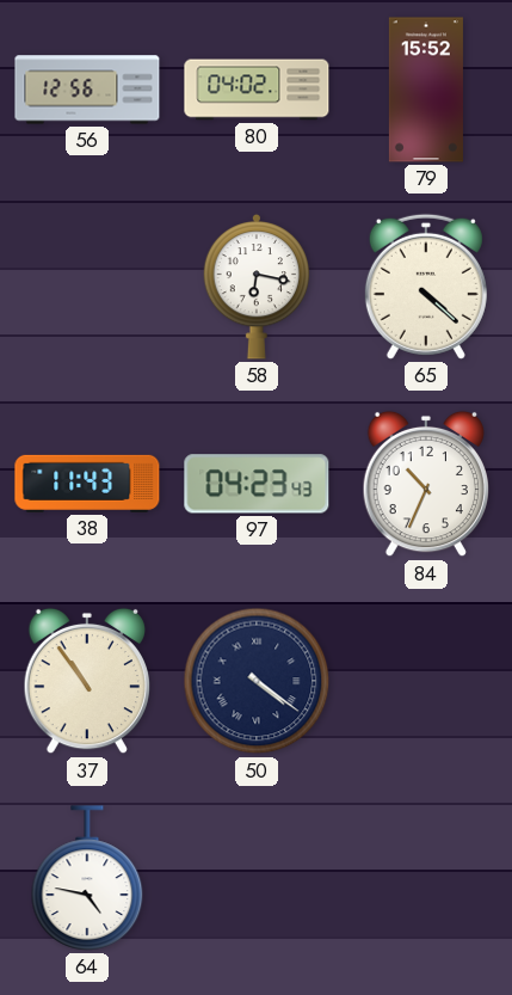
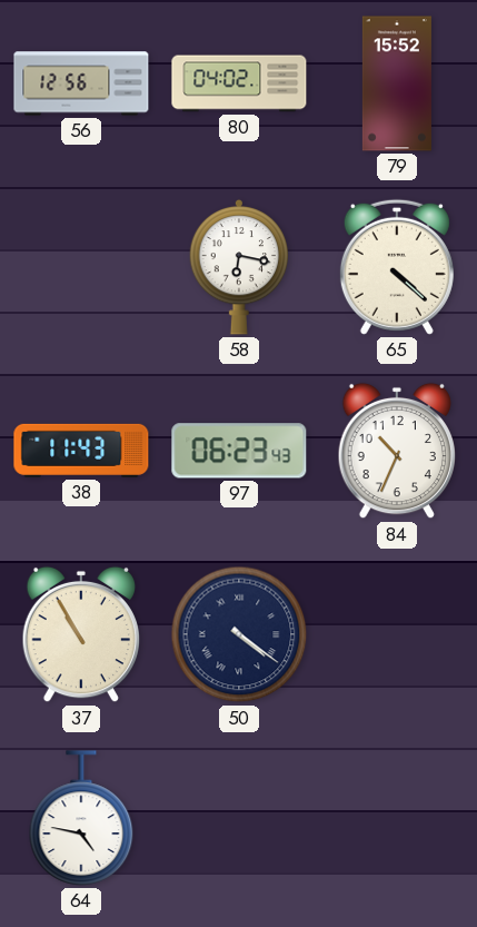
97: 04:23 -> 06:23 (239, 451)
37: 10:54 -> 10:55 (80, 634)
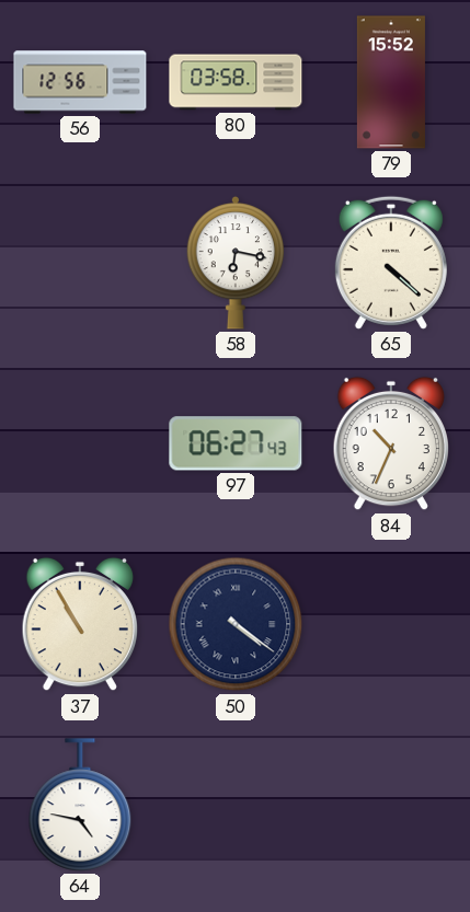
80: 04:02 -> 03:58 (236, 82)
38: 11:43 -> none (81, 451)
97: 06:23 -> 06:27 (236, 443)
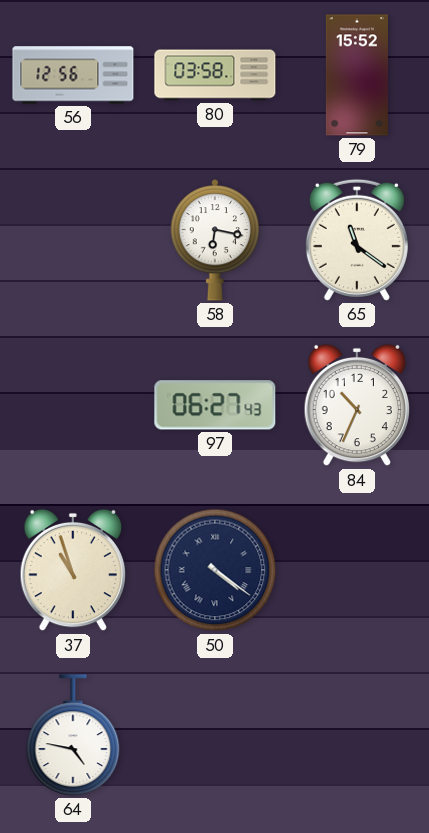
65: 4:22 -> 11:21 (357, 240)
37: 10:55 -> 10:57 (72, 570)
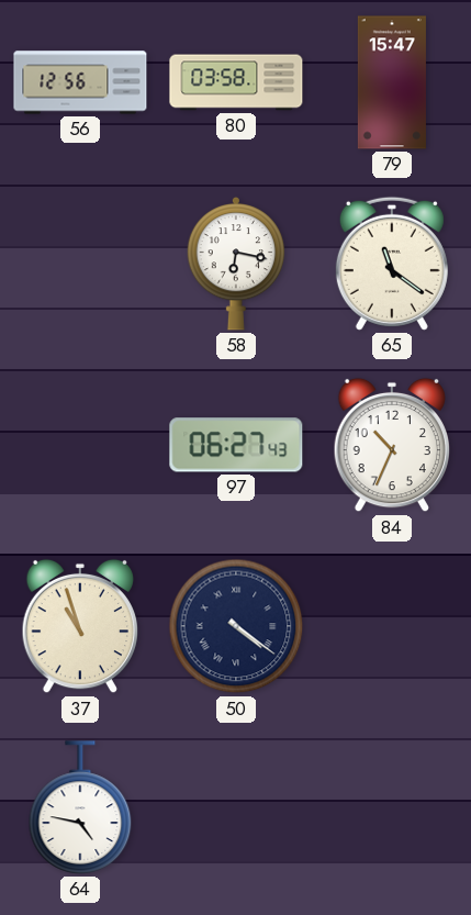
79: 15:52 -> 15:47 (392, 82)
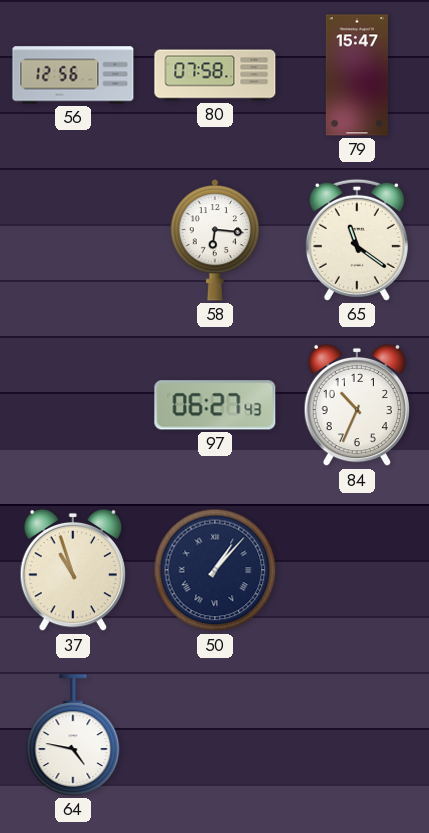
80: 03:58 -> 07:58 (215, 75)
58: 6:17 -> 6:16 (215, 240)
50: 4:21 -> 1:07 (215, 570)
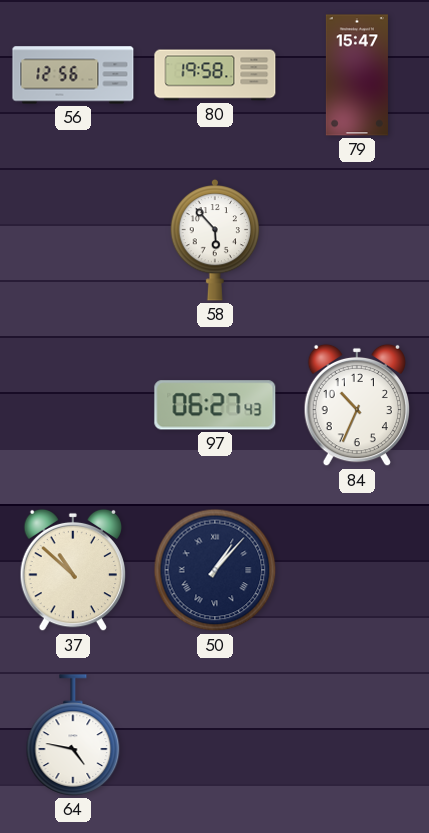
80: 07:58 -> 19:58 (215, 75)
58: 6:16 -> 5:53 (215, 240)
65: 11:21 -> none (357, 240)
37: 10:57 -> 10:52 (72, 570)
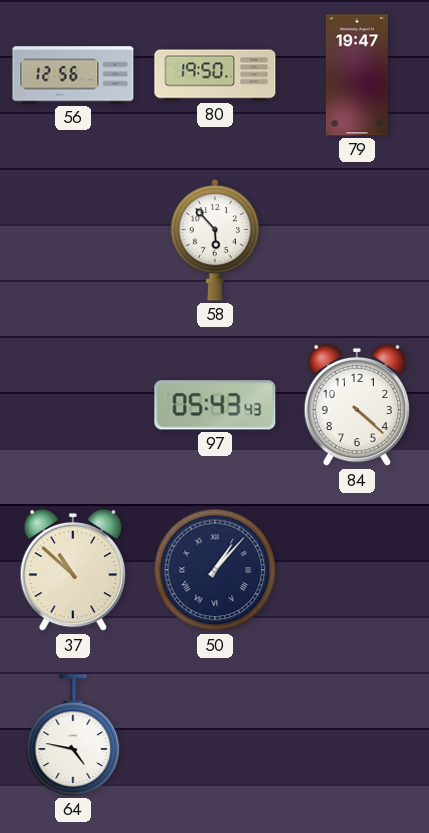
80: 19:58 -> 19:50 (215, 75)
79: 15:47 -> 19:47 (357, 75)
97: 06:27 -> 05:43 (215, 405)
84: 10:34 -> 4:22 (356, 405)
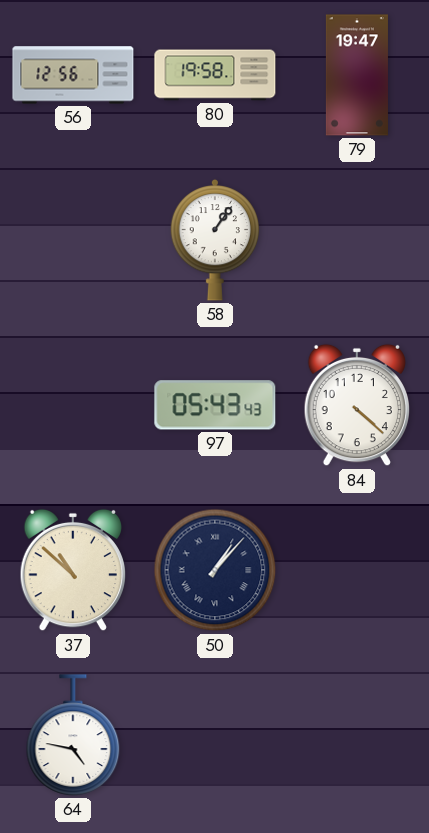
80: 19:50 -> 19:58 (215, 75)
58: 5:53 -> 1:06 (215, 240)
